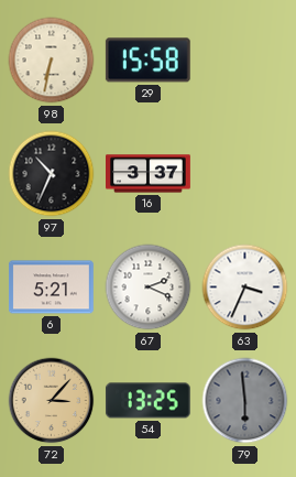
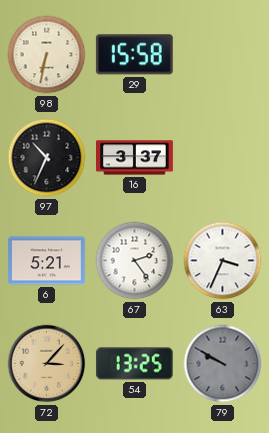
67: 2:19 -> 2:24 (135, 261)
79: 5:59 -> 9:50 (223, 364)
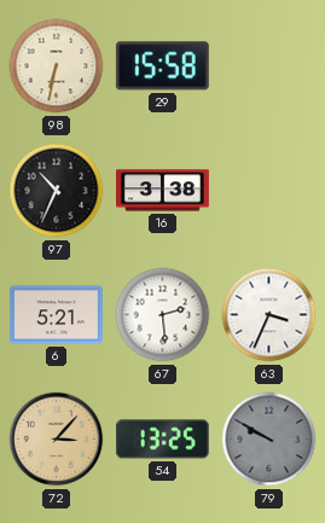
16: 3:37 -> 3:38 (163, 191)
67: 2:24 -> 2:29 (163, 315)
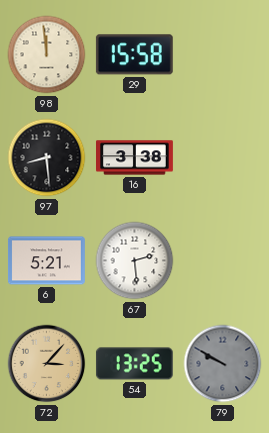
98: 6:32 -> 11:59 (47, 55)
97: 10:34 -> 8:29 (47, 158)
63: 3:34 -> none (269, 315)
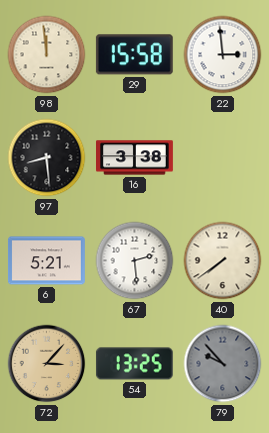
22: none -> 2:59 (223, 55)
40: none -> 7:39 (223, 261)
79: 9:50 -> 9:53 (223, 364)
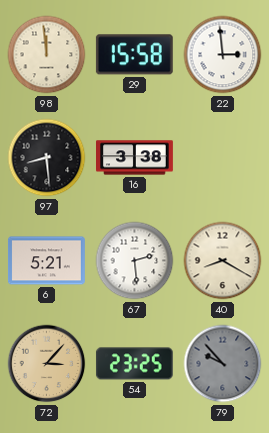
40: 7:39 -> 8:20 (223, 261)
54: 13:25 -> 23:25 (134, 364)
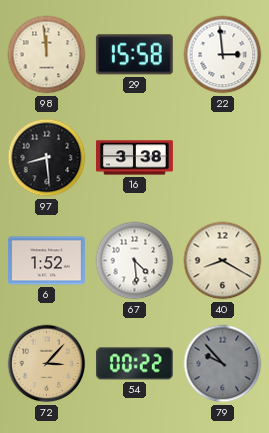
6: 5:21 -> 1:52 (47, 261)
67: 2:29 -> 4:29 (135, 261)
54: 23:25 -> 00:22 (134, 364)
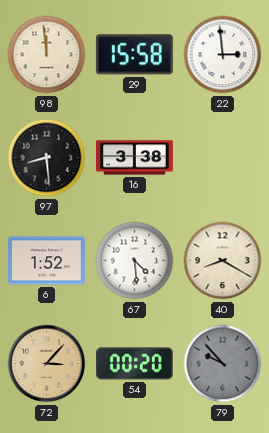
54: 00:22 -> 00:20 (134, 364)
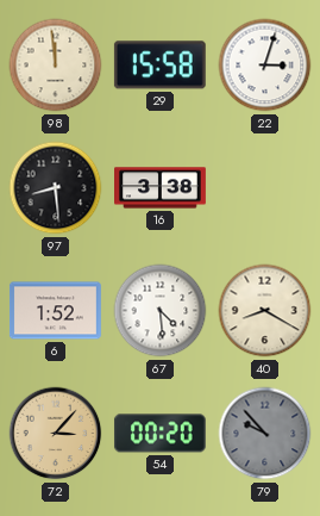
22: 2:59 -> 3:03 (265, 66)
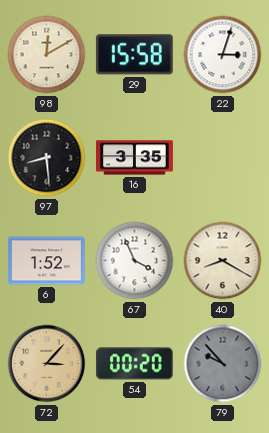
98: 11:59 -> 12:10 (47, 55)
16: 3:38 -> 3:35 (135, 158)
67: 4:29 -> 3:56 (135, 261)
